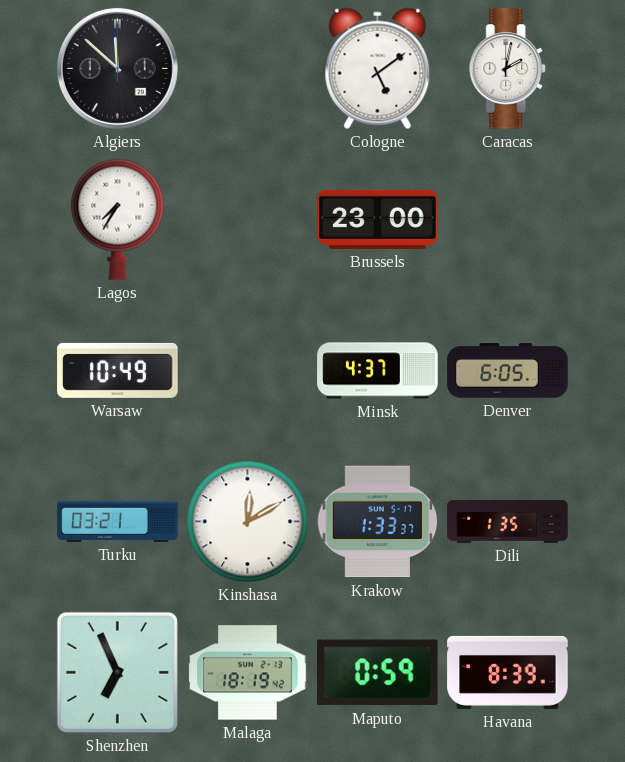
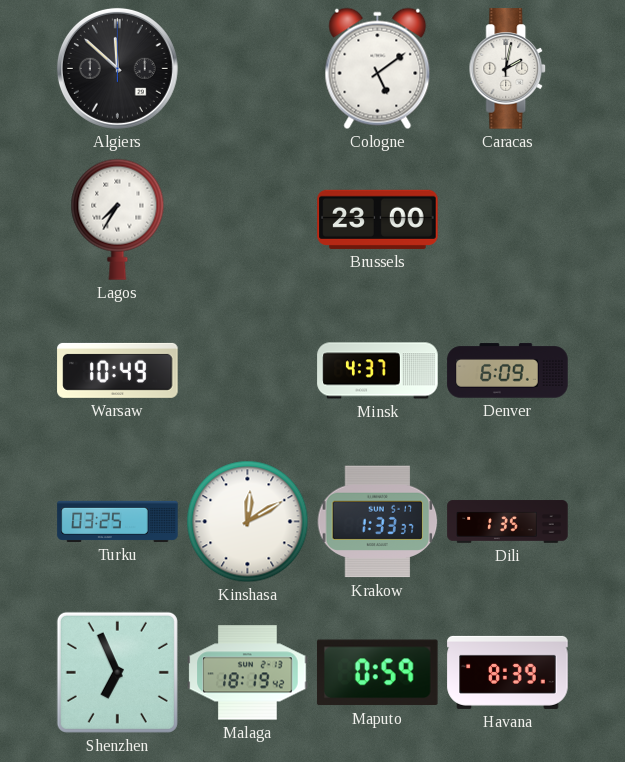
Denver: 6:05 -> 6:09 (508, 371)
Turku: 03:21 -> 03:25 (118, 521)
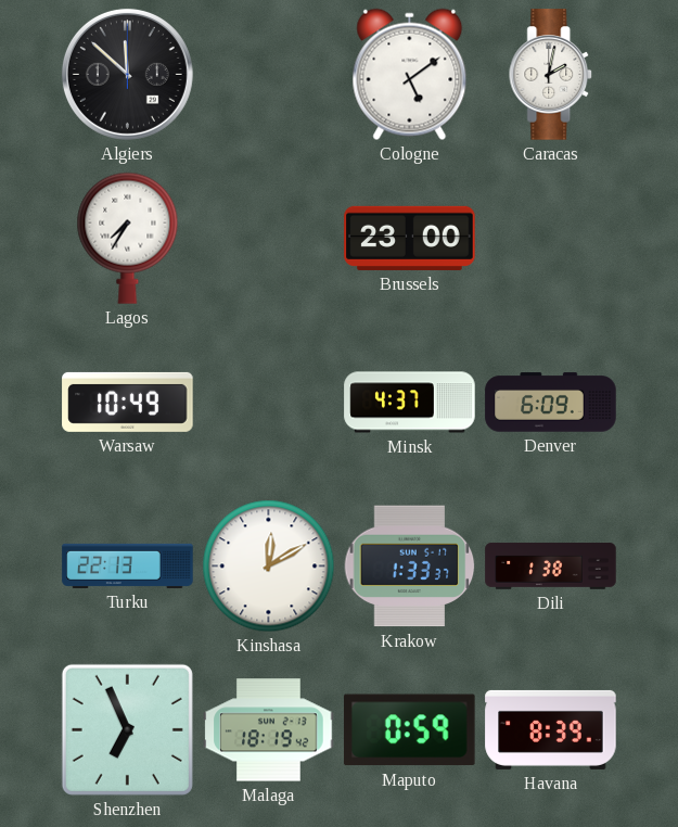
Turku: 03:25 -> 22:13 (128, 565)
Dili: 1:35 -> 1:38 (551, 567)
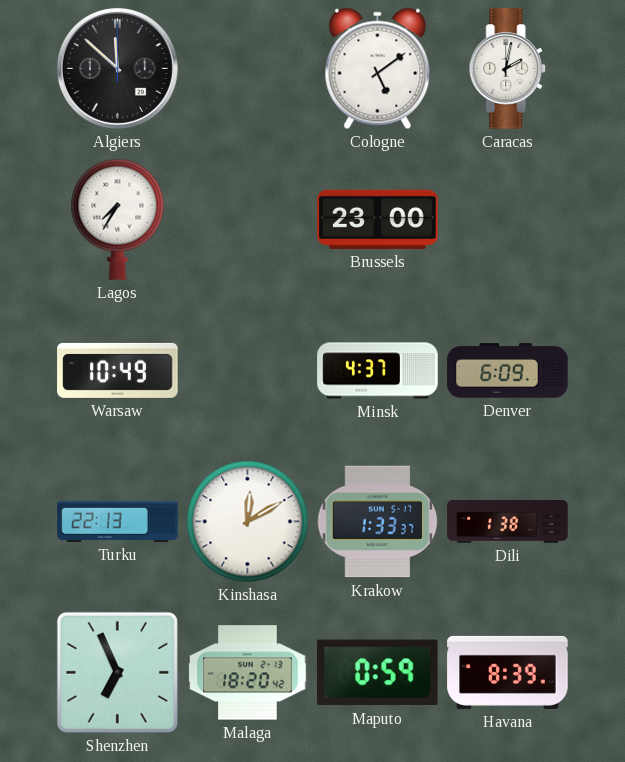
Malaga: 18:19 -> 18:20 (248, 673)
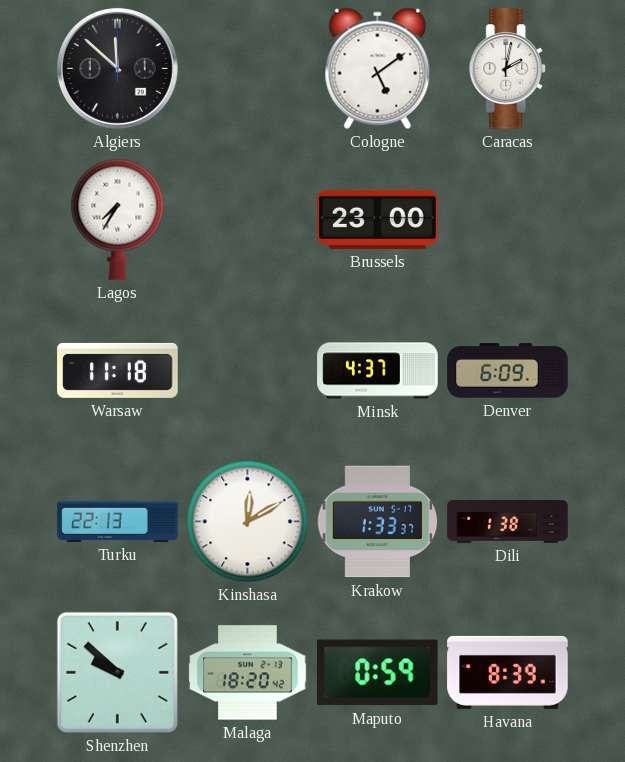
Warsaw: 10:49 -> 11:18 (118, 370)
Shenzhen: 6:56 -> 9:52 (117, 672)
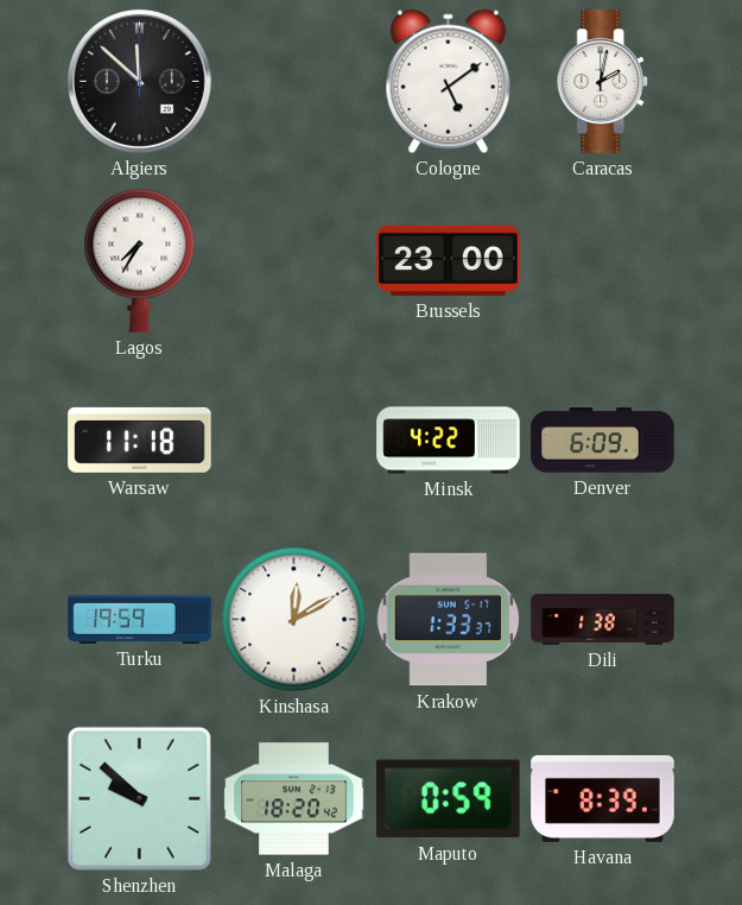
Minsk: 4:37 -> 4:22 (449, 441)
Turku: 22:13 -> 19:59 (140, 619)
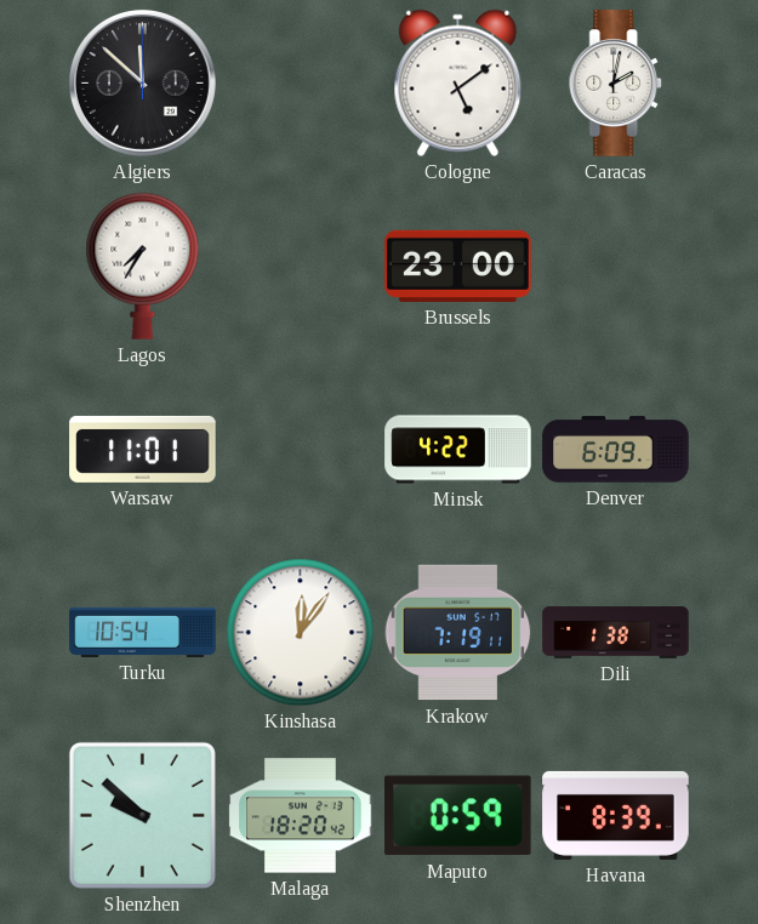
Warsaw: 11:18 -> 11:01 (143, 449)
Turku: 19:59 -> 10:54 (143, 632)
Kinshasa: 12:10 -> 12:06 (301, 633)
Krakow: 1:33 -> 7:19 (458, 633)
